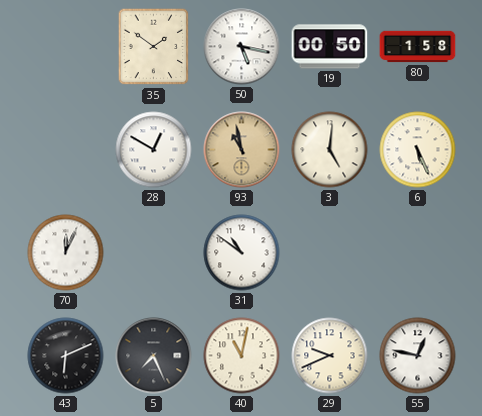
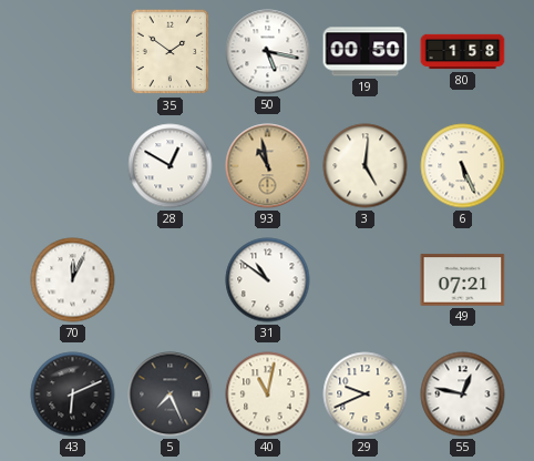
49: none -> 07:21 (463, 280)
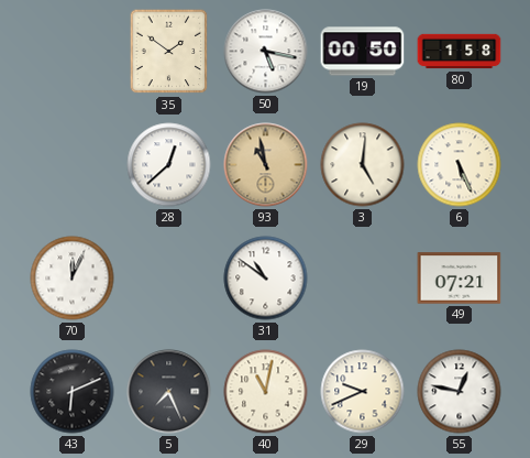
28: 12:50 -> 12:38 (169, 165)
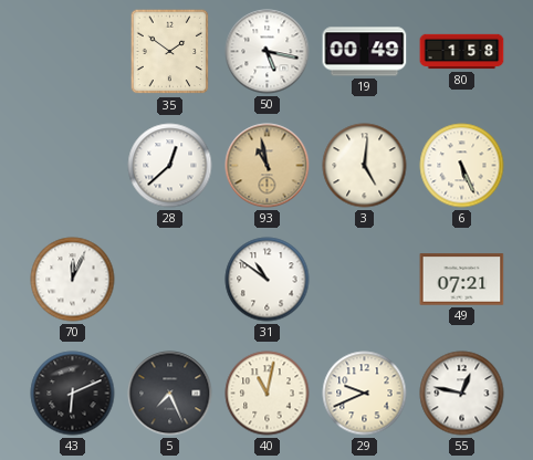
19: 00:50 -> 00:49 (365, 52)
